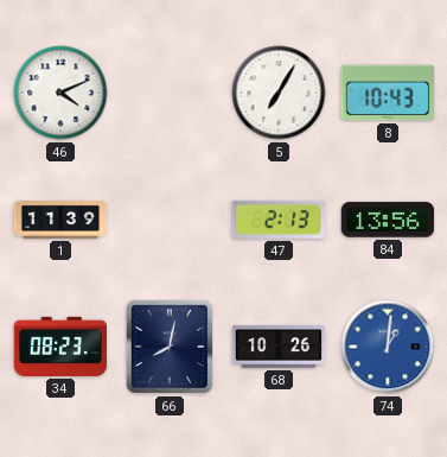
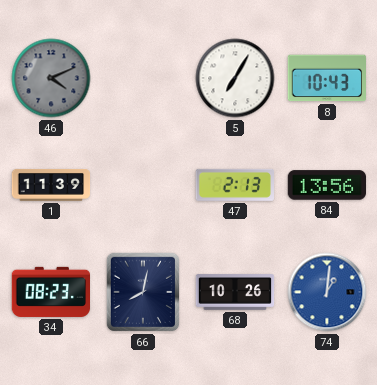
46 dial: white -> grey (51, 78)
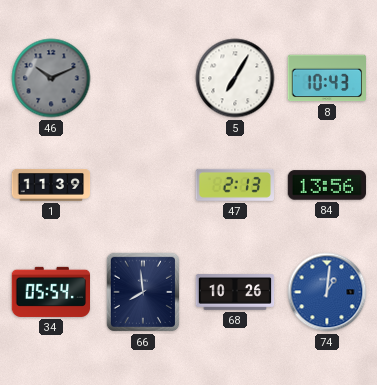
46: 4:11 -> 10:11 (51, 78)
34: 08:23 -> 05:54 (50, 292)
66: 8:02 -> 7:59 (143, 292)
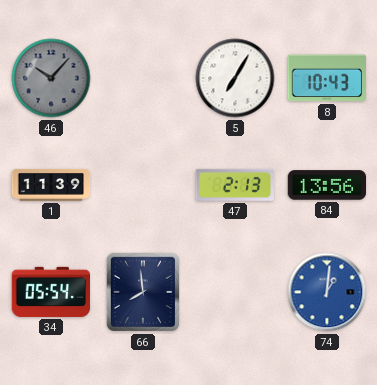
46: 10:11 -> 10:07 (51, 78)
68: 10:26 -> none (235, 292)
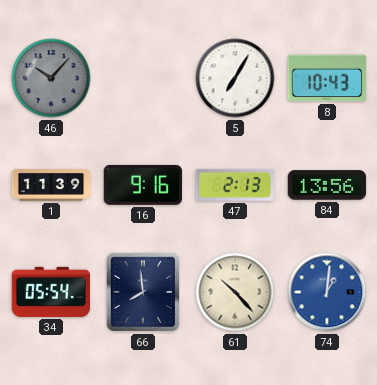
16: none -> 9:16 (143, 185)
61: none -> 10:23 (235, 292)
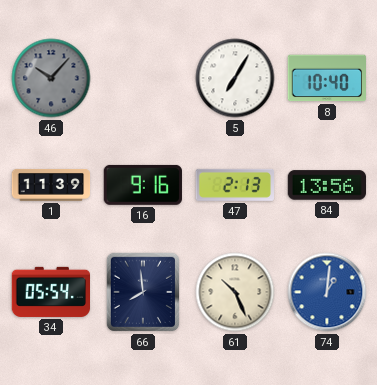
8: 10:43 -> 10:40 (326, 78)
61: 10:23 -> 10:26 (235, 292)
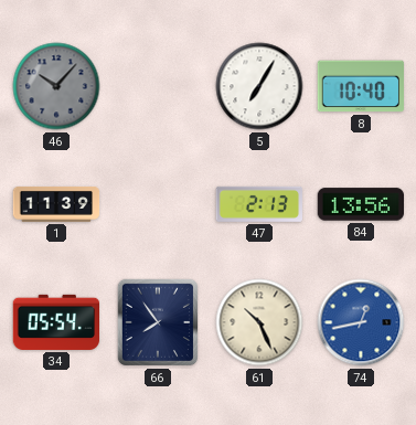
16: 9:16 -> none (143, 185)
66: 7:59 -> 7:54 (158, 322)
74: 1:01 -> 12:43 (361, 322)
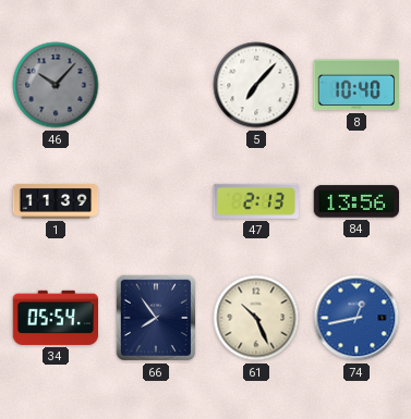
5: 7:05 -> 7:07 (256, 85)
